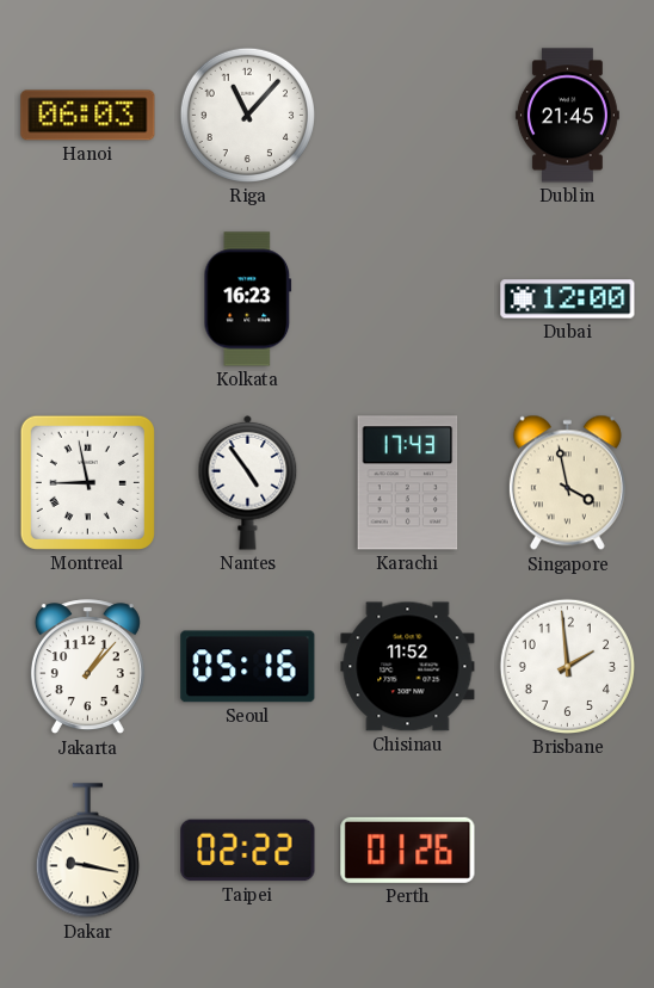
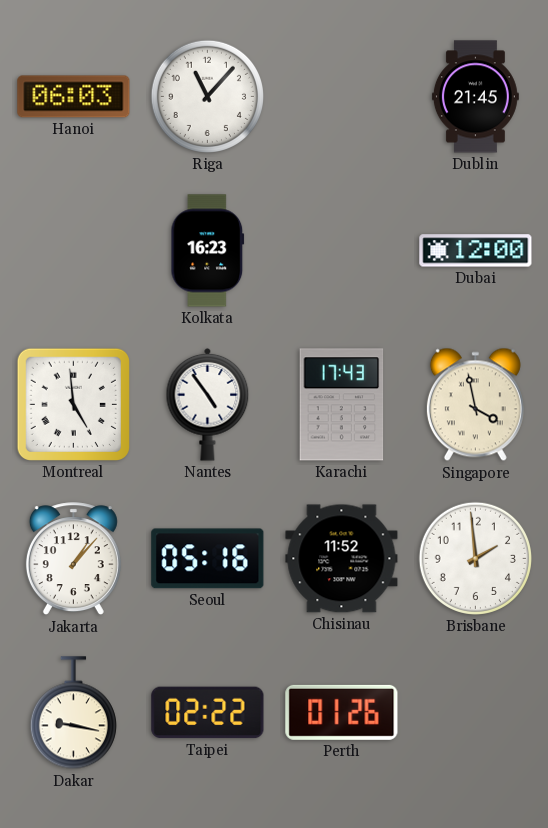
Montreal: 8:58 -> 4:59 (73, 404)
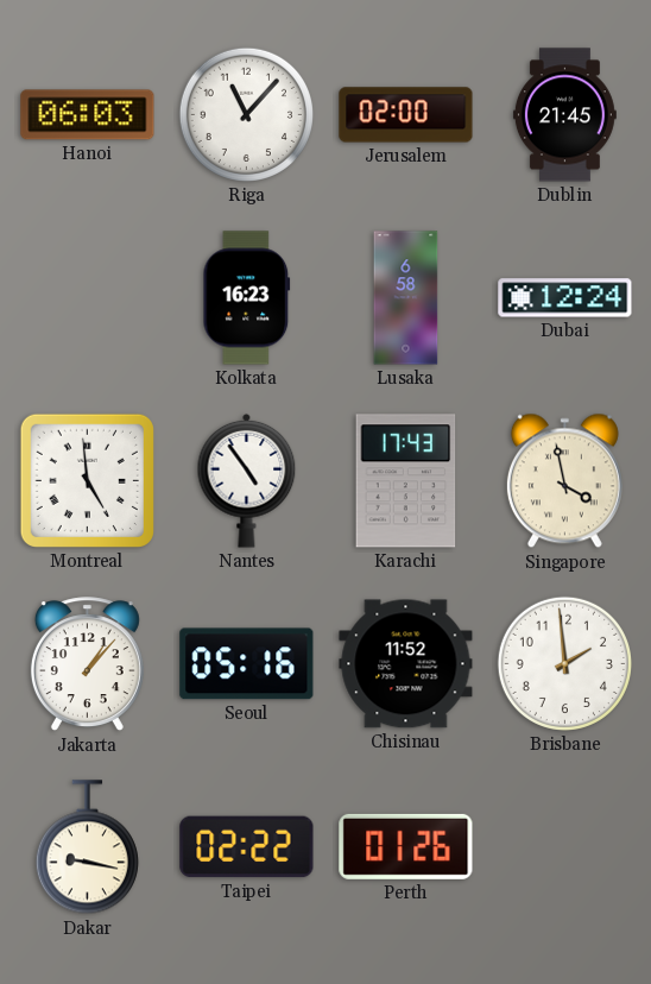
Jerusalem: none -> 02:00 (406, 115)
Lusaka: none -> 6:58 (406, 298)
Dubai: 12:00 -> 12:24 (565, 298)
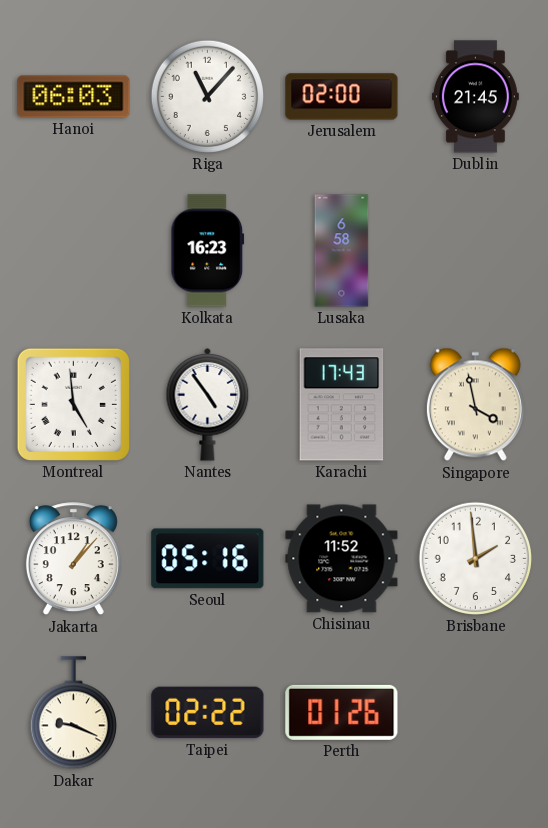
Dubai: 12:24 -> none (565, 298)
Dakar: 9:17 -> 9:19 (73, 713)
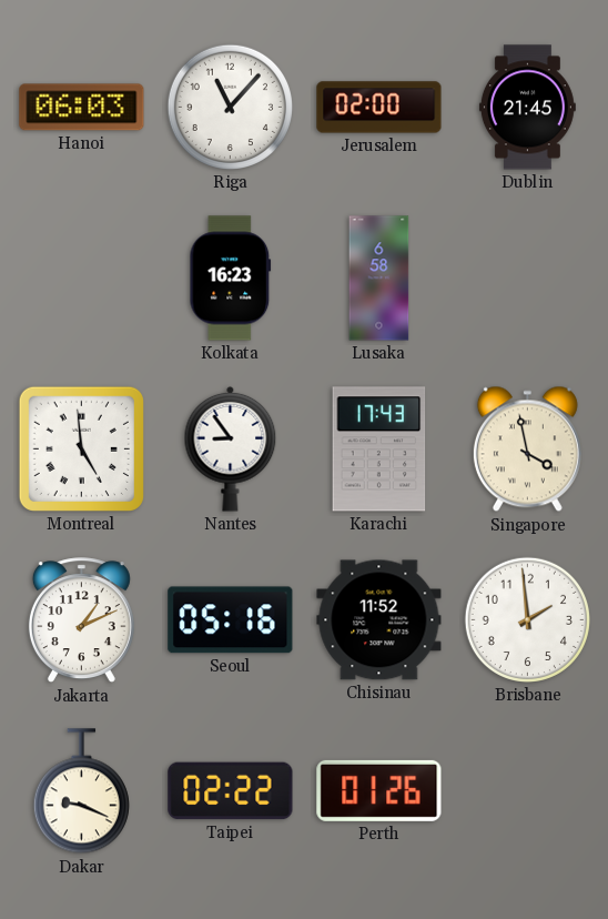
Nantes: 4:54 -> 8:54 (231, 448)
Jakarta: 1:07 -> 1:11 (81, 620)
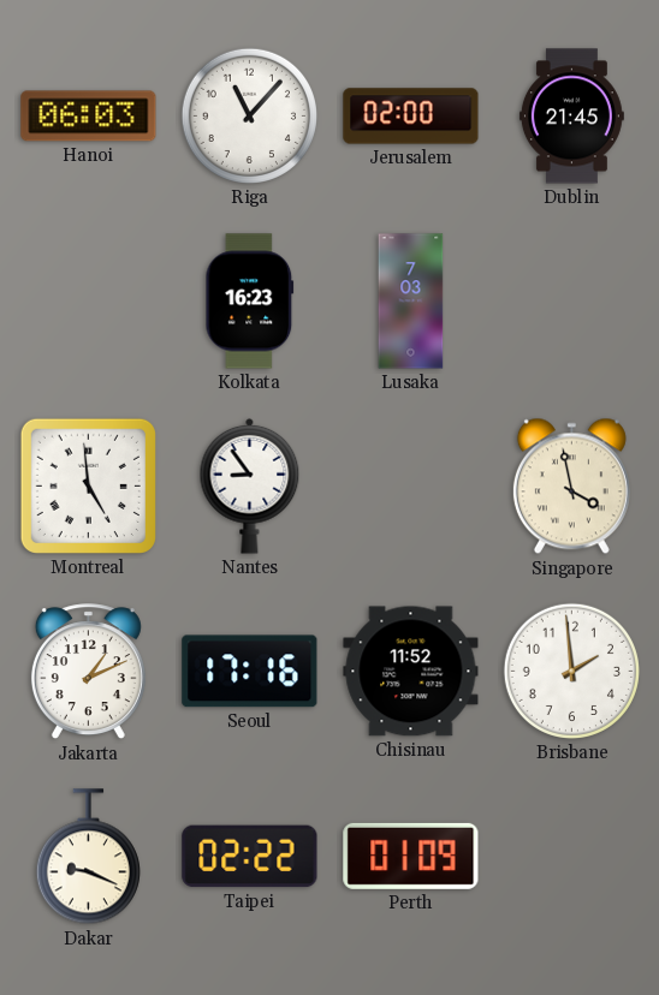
Lusaka: 6:58 -> 7:03 (411, 302)
Karachi: 17:43 -> none (379, 450)
Seoul: 05:16 -> 17:16 (250, 672)
Perth: 01:26 -> 01:09 (411, 856)
